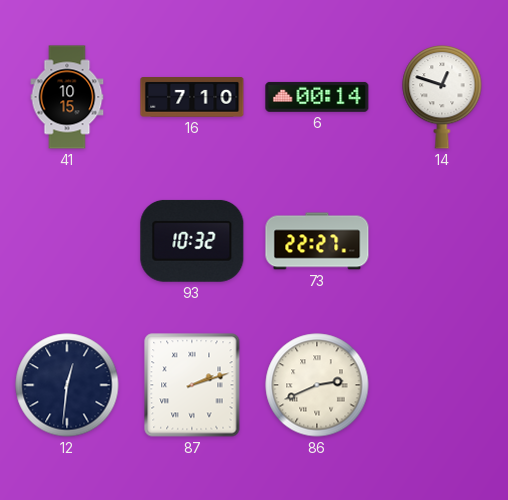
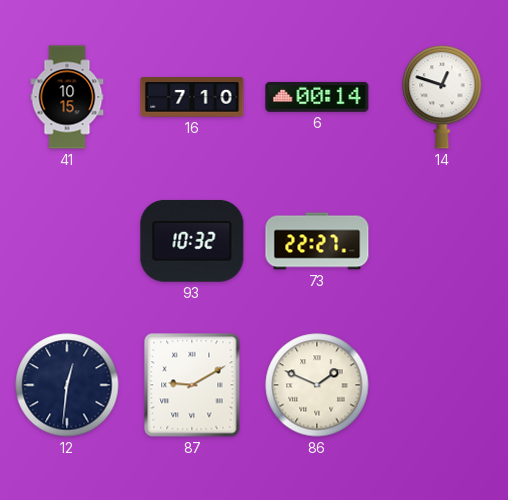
87: 2:12 -> 9:10 (192, 385)
86: 2:41 -> 1:49 (317, 385)
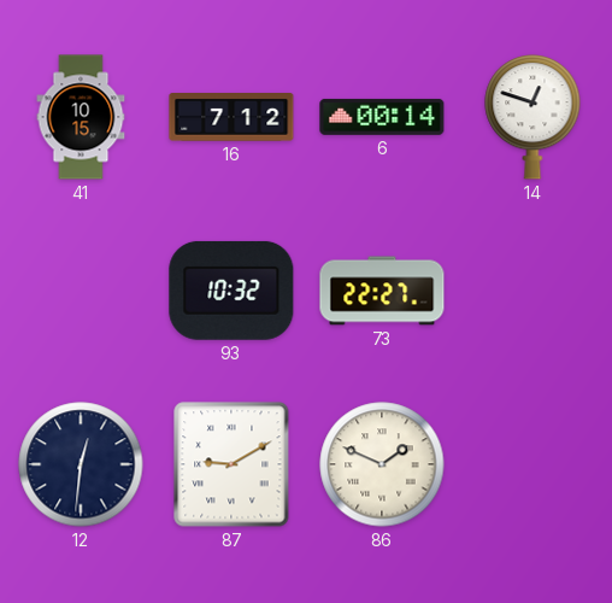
16: 7:10 -> 7:12 (231, 118)
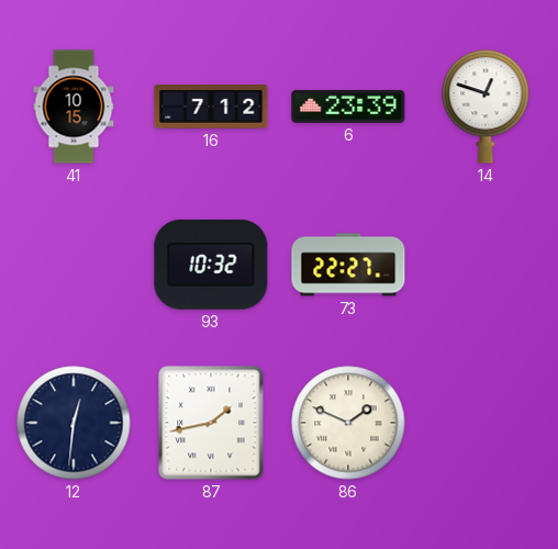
6: 00:14 -> 23:39 (348, 107)
87: 9:10 -> 1:43 (211, 423)
